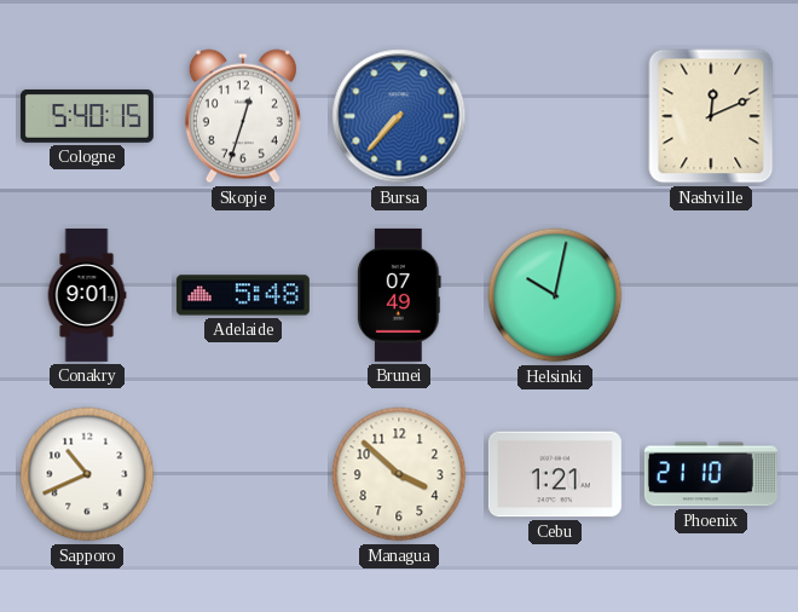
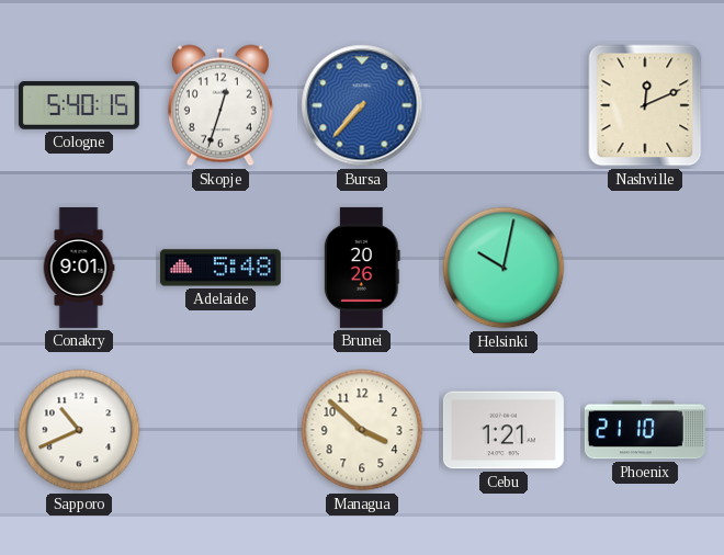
Brunei: 07:49 -> 20:26 (362, 268)
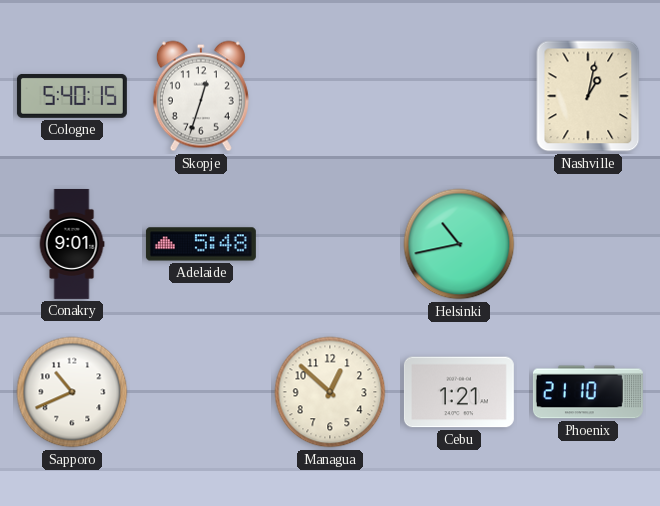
Bursa: 7:37 -> none (362, 105)
Nashville: 12:11 -> 1:02 (588, 96)
Brunei: 20:26 -> none (362, 268)
Helsinki: 10:02 -> 10:43 (459, 244)
Managua: 3:52 -> 12:52 (330, 392)
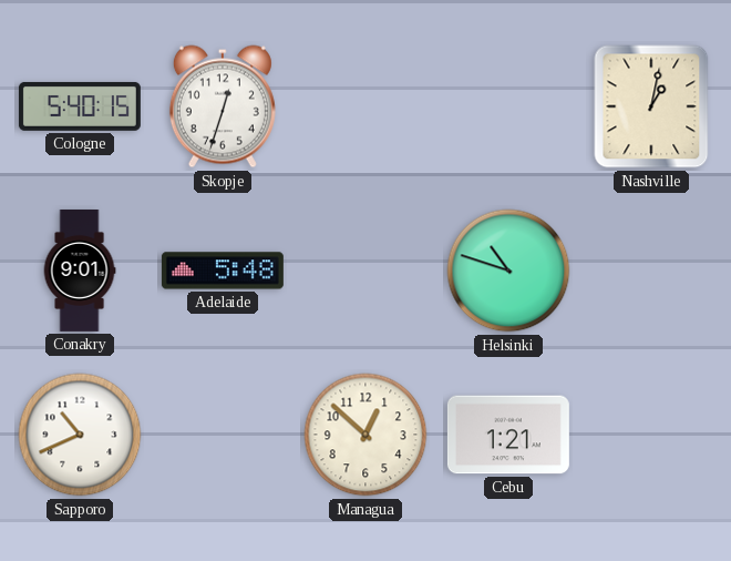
Helsinki: 10:43 -> 10:48 (508, 271)
Phoenix: 21:10 -> none (588, 392)
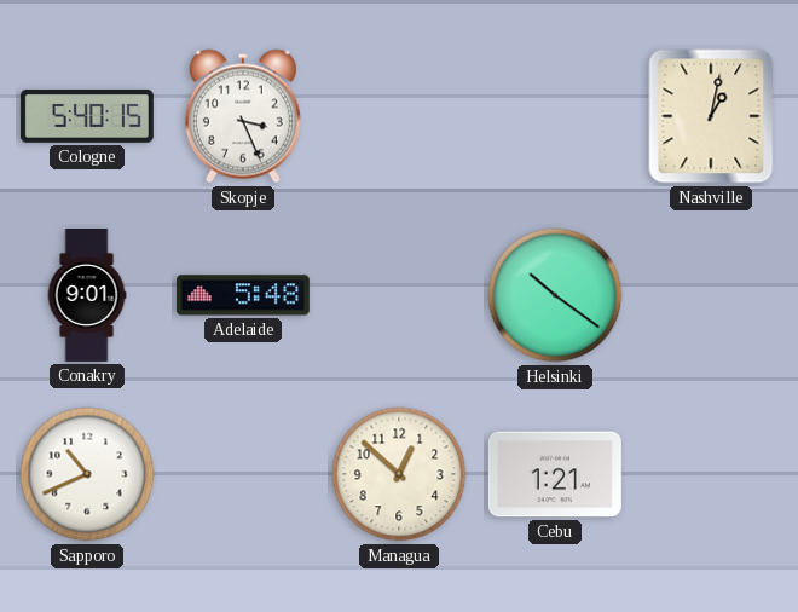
Skopje: 12:33 -> 3:26 (243, 116)
Helsinki: 10:48 -> 10:21 (555, 295)
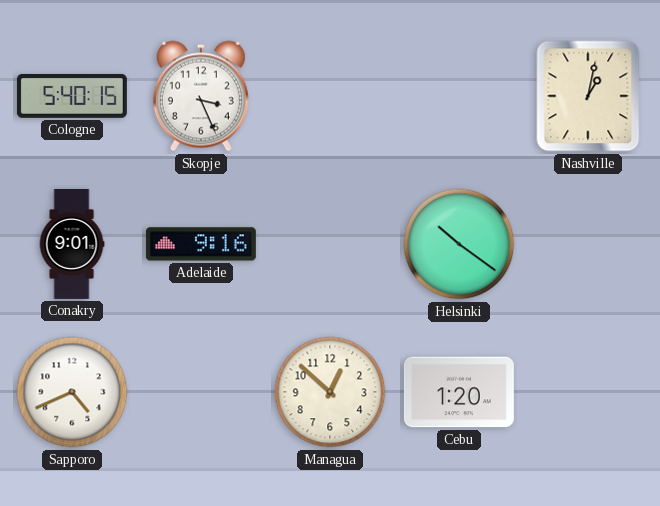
Adelaide: 5:48 -> 9:16 (201, 244)
Sapporo: 10:41 -> 4:41 (72, 392)
Cebu: 1:21 -> 1:20 (459, 392)
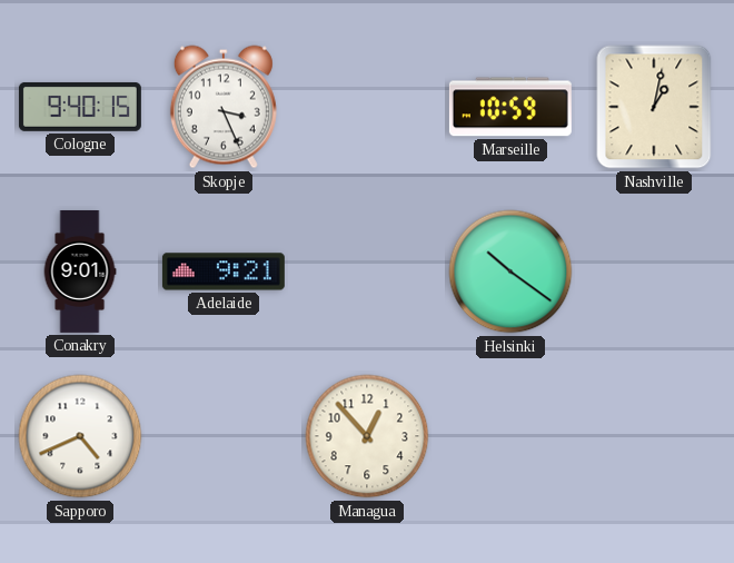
Cologne: 5:40 -> 9:40 (80, 107)
Marseille: none -> 10:59 (510, 107)
Adelaide: 9:16 -> 9:21 (224, 271)
Managua: 12:52 -> 12:53 (367, 436)
Cebu: 1:20 -> none (459, 392)
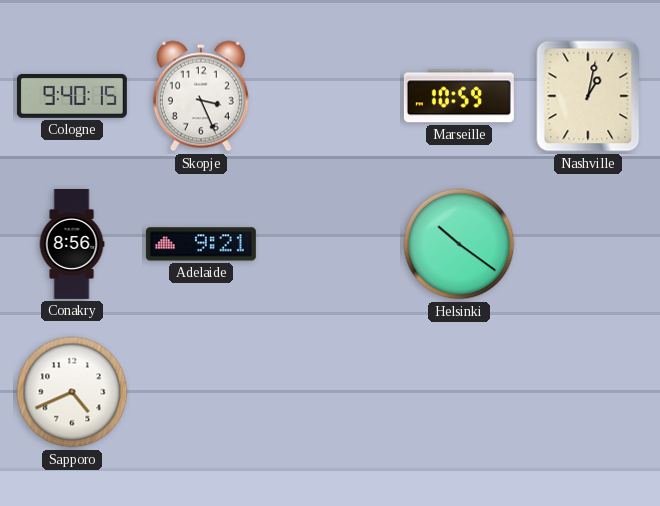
Conakry: 9:01 -> 8:56 (72, 244)
Managua: 12:53 -> none (367, 436)
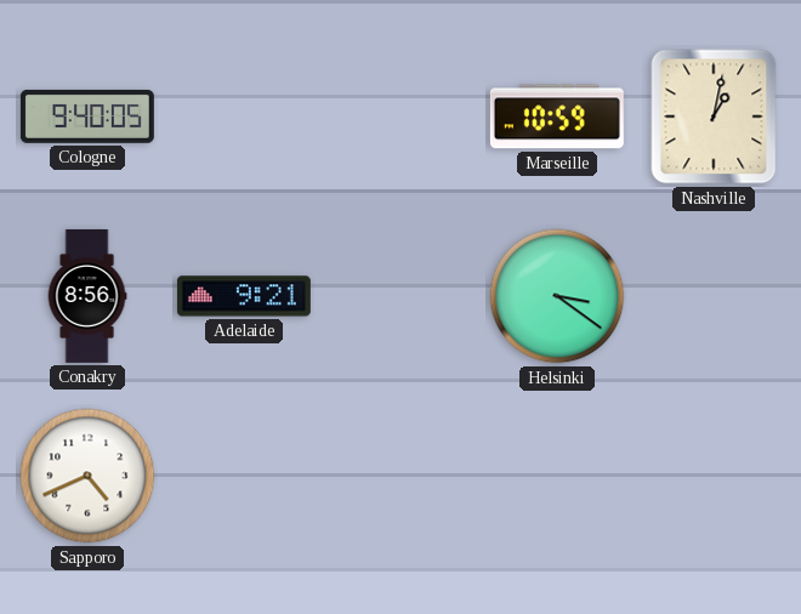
Cologne: 9:40:15 -> 9:40:05 (87, 116)
Skopje: 3:26 -> none (201, 96)
Helsinki: 10:21 -> 3:21 (557, 296)
